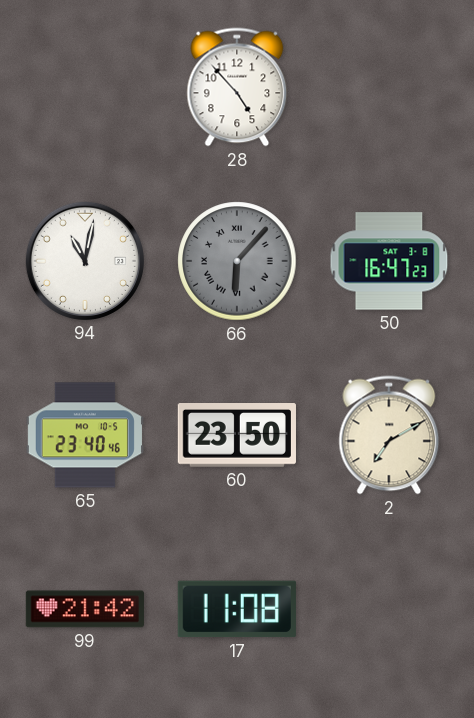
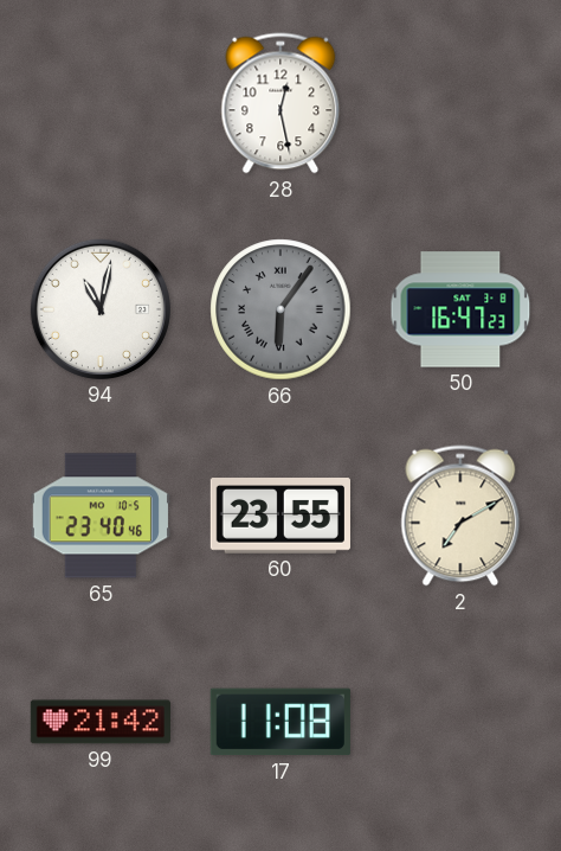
28: 4:53 -> 12:28 (280, 103)
66: 6:07 -> 6:06 (280, 309)
60: 23:50 -> 23:55 (280, 517)
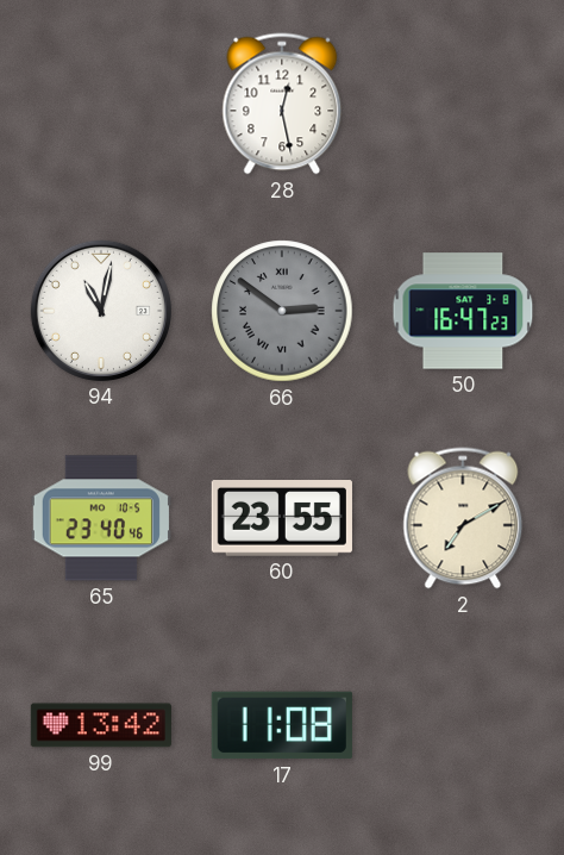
66: 6:06 -> 2:51 (282, 311)
99: 21:42 -> 13:42 (101, 725)
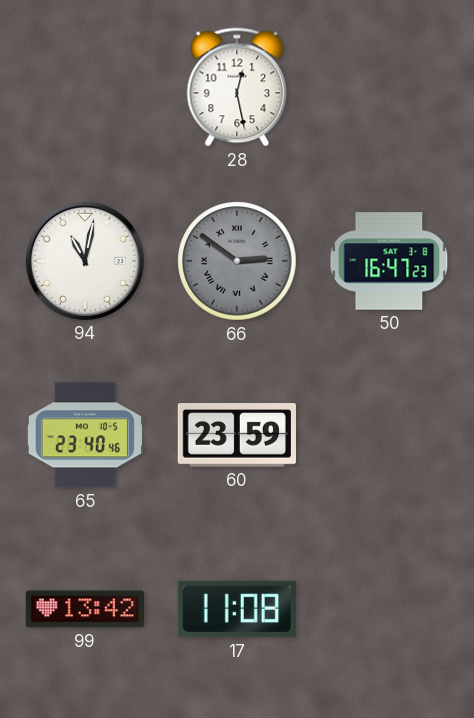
60: 23:55 -> 23:59 (237, 436)
2: 7:10 -> none (463, 518)
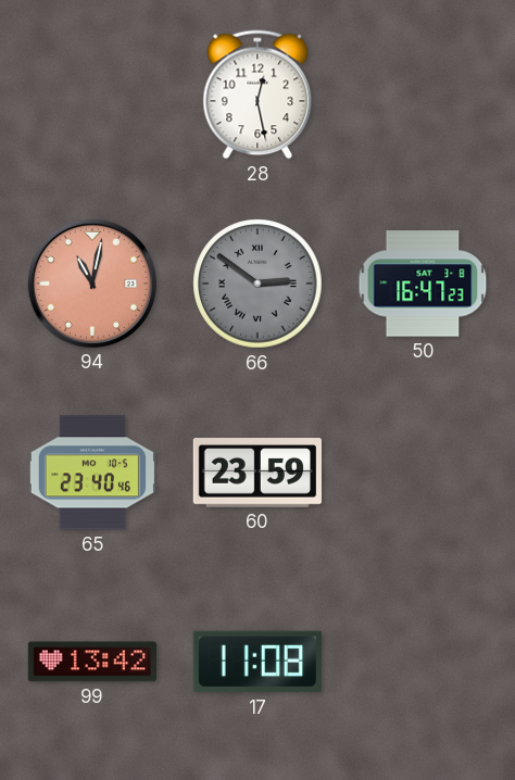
94 dial: white -> salmon (92, 284)
